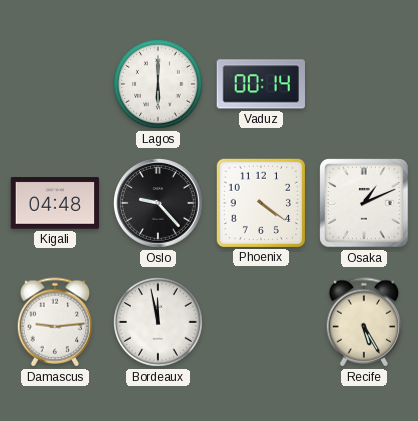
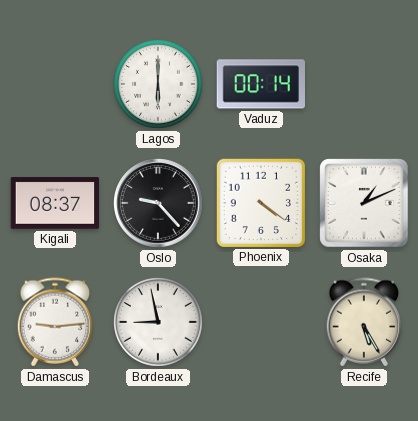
Kigali: 04:48 -> 08:37 (55, 203)
Bordeaux: 11:58 -> 8:58 (159, 322)
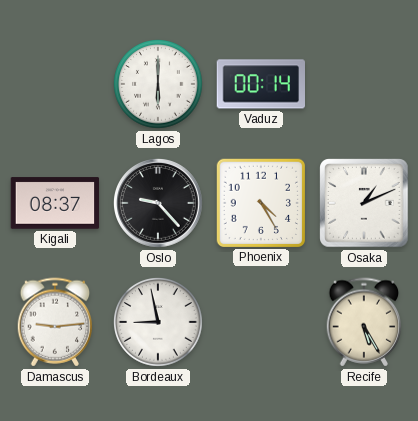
Phoenix: 4:21 -> 4:25 (260, 202)
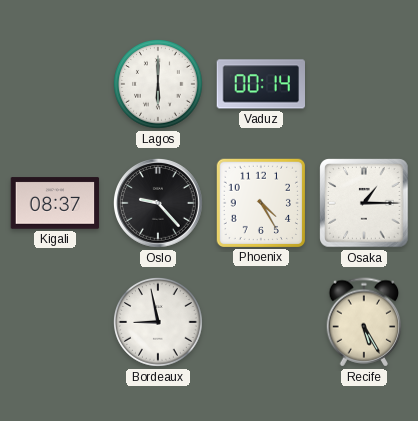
Osaka: 1:11 -> 1:15 (364, 203)
Damascus: 9:14 -> none (55, 322)
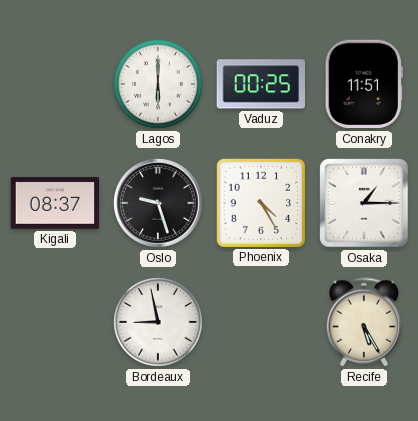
Vaduz: 00:14 -> 00:25 (260, 84)
Conakry: none -> 11:51 (364, 84)
Oslo: 9:23 -> 9:27 (158, 203)
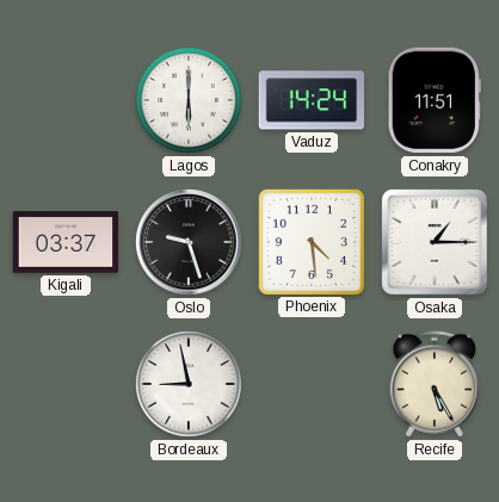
Vaduz: 00:25 -> 14:24 (310, 100)
Kigali: 08:37 -> 03:37 (66, 242)
Phoenix: 4:25 -> 4:29 (310, 241)
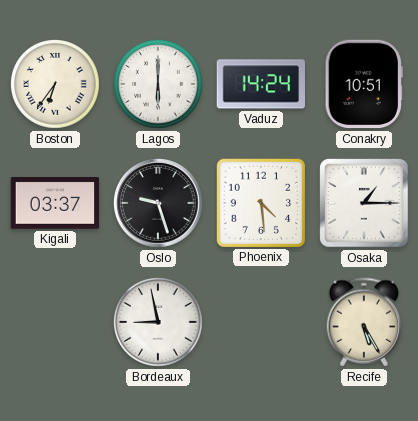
Boston: none -> 6:36 (56, 84)
Conakry: 11:51 -> 10:51 (364, 84)
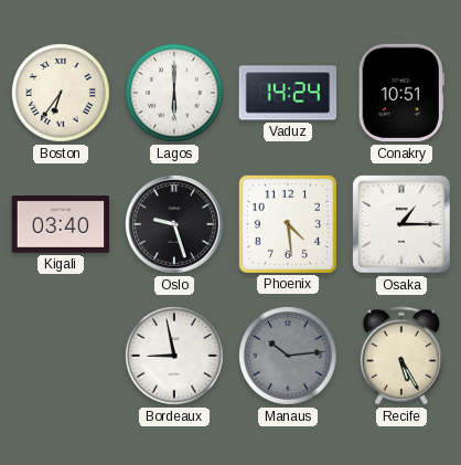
Kigali: 03:37 -> 03:40 (61, 224)
Manaus: none -> 10:14 (289, 356)
